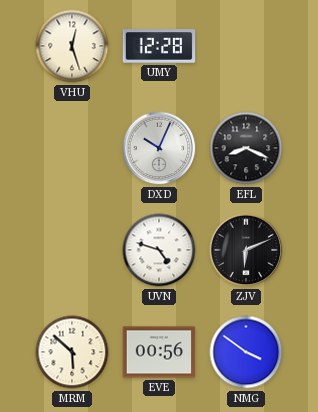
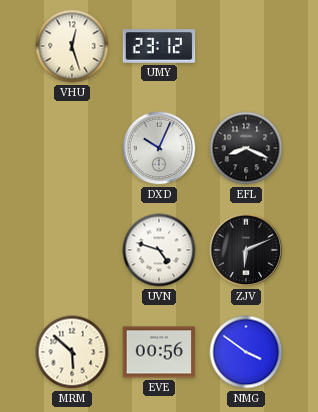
UMY: 12:28 -> 23:12 (159, 46)
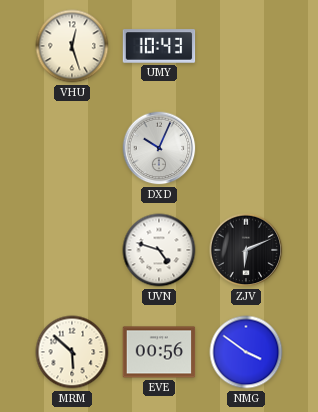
UMY: 23:12 -> 10:43 (159, 46)
EFL: 8:19 -> none (246, 148)
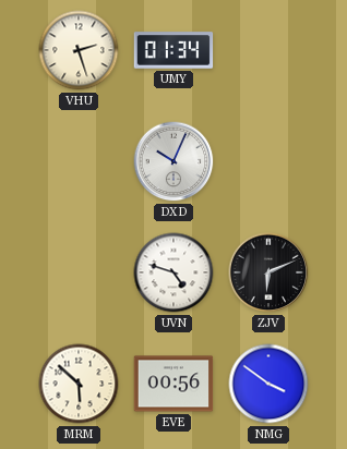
VHU: 12:27 -> 2:27 (79, 50)
UMY: 10:43 -> 01:34 (174, 50)
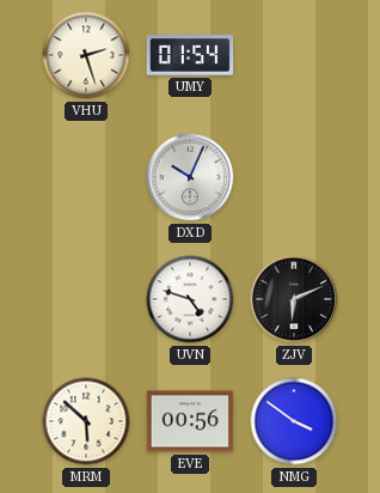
UMY: 01:34 -> 01:54 (190, 55)
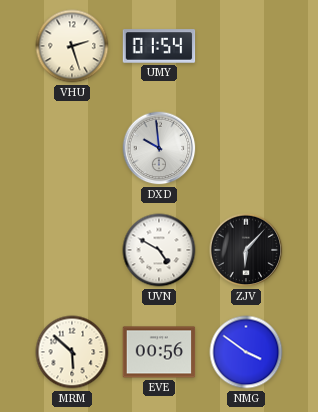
DXD: 10:04 -> 9:59 (159, 148)
UVN: 4:48 -> 4:50 (159, 250)
ZJV: 6:11 -> 6:07 (246, 250)
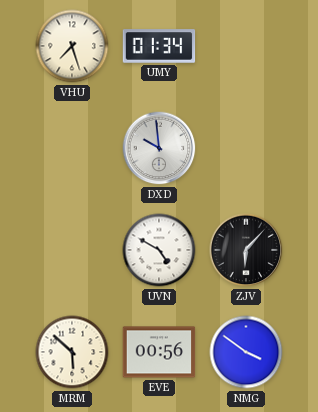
VHU: 2:27 -> 7:27 (72, 46)
UMY: 01:54 -> 01:34 (159, 46)
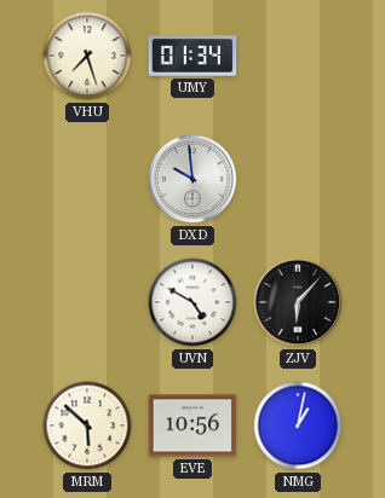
EVE: 00:56 -> 10:56 (192, 425)
NMG: 3:51 -> 1:02 (298, 425)
